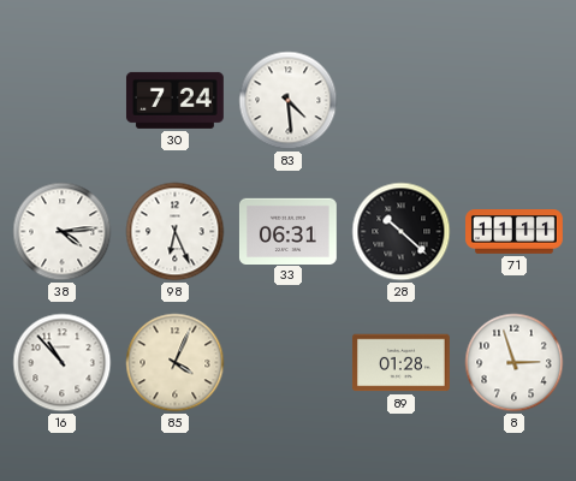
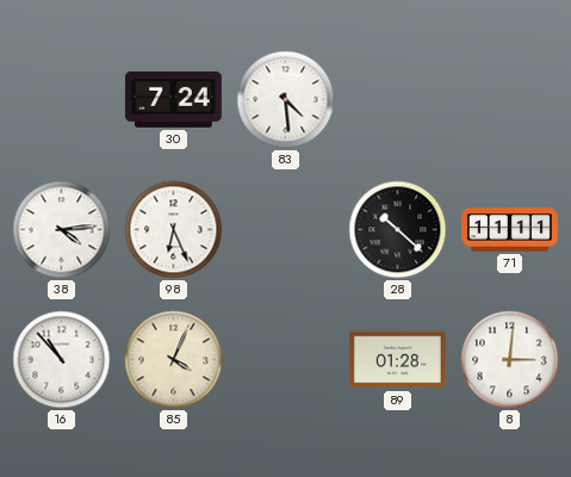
33: 06:31 -> none (287, 231)
8: 2:57 -> 3:01 (510, 360)
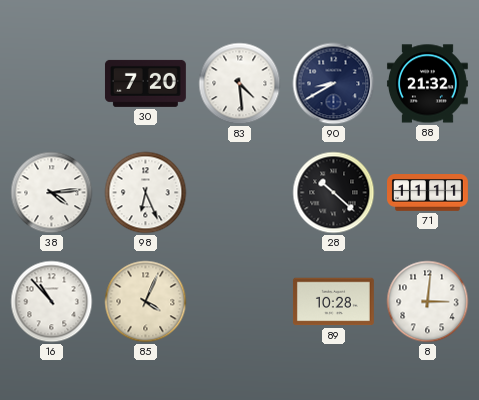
30: 7:24 -> 7:20 (145, 83)
90: none -> 8:40 (334, 84)
88: none -> 21:32 (427, 84)
89: 01:28 -> 10:28 (333, 302)
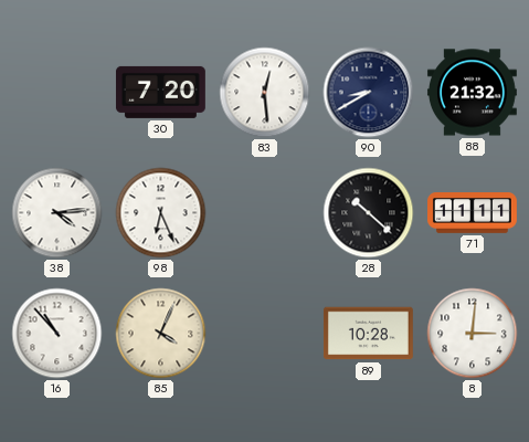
83: 4:29 -> 12:29 (265, 93)
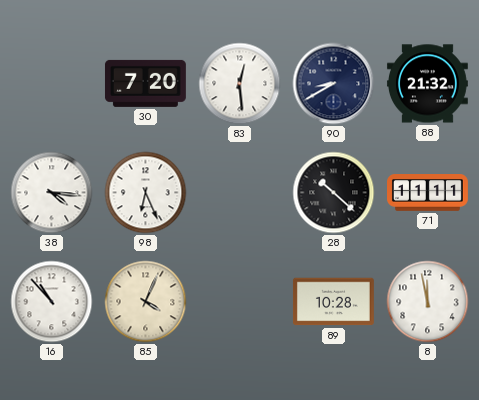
38: 4:14 -> 4:16 (52, 193)
8: 3:01 -> 11:58 (428, 302)
